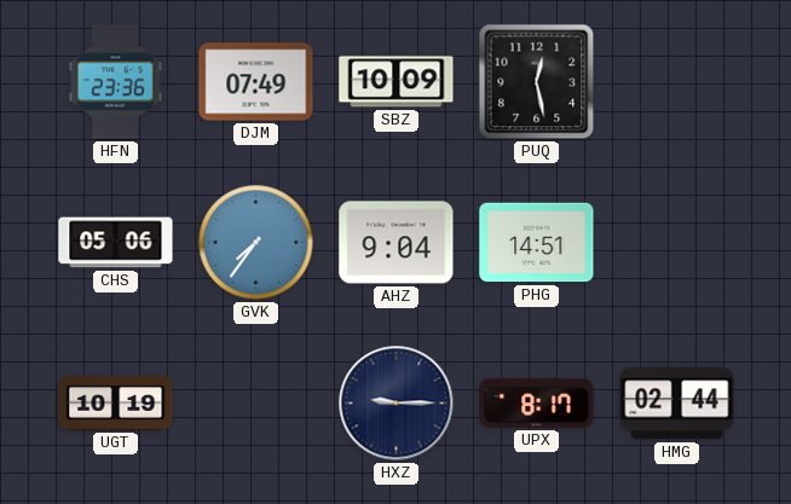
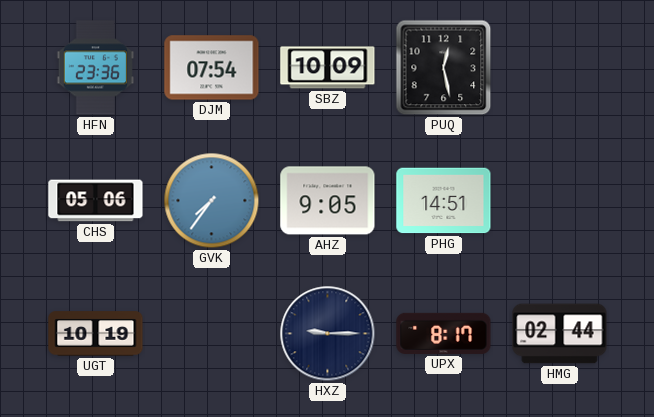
DJM: 07:49 -> 07:54 (212, 68)
AHZ: 9:04 -> 9:05 (328, 201)
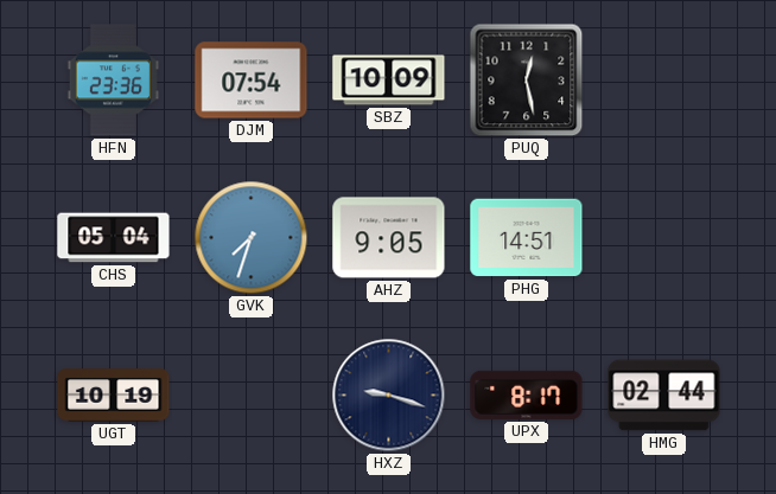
CHS: 05:06 -> 05:04 (114, 238)
GVK: 7:36 -> 7:33 (252, 238)
HXZ: 9:15 -> 9:18 (389, 396)
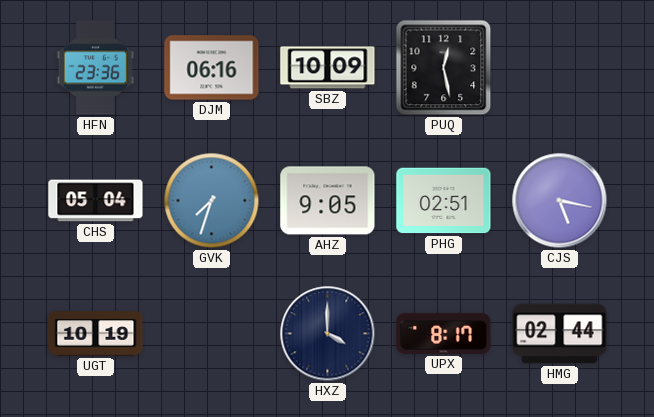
DJM: 07:54 -> 06:16 (212, 68)
PHG: 14:51 -> 02:51 (444, 201)
CJS: none -> 5:17 (560, 201)
HXZ: 9:18 -> 4:00 (328, 334)
